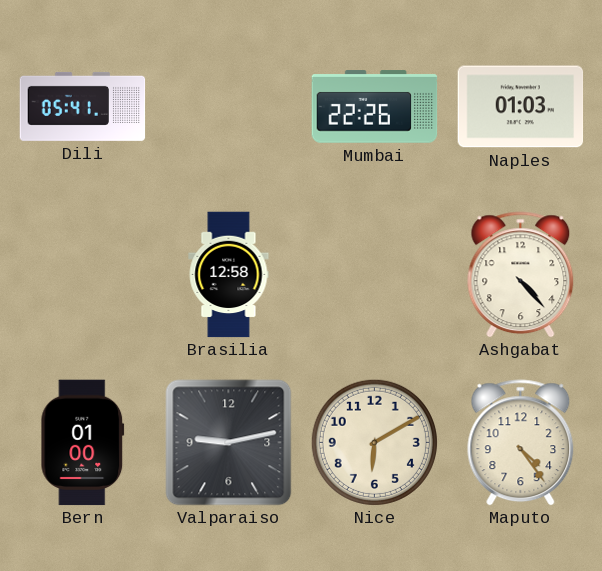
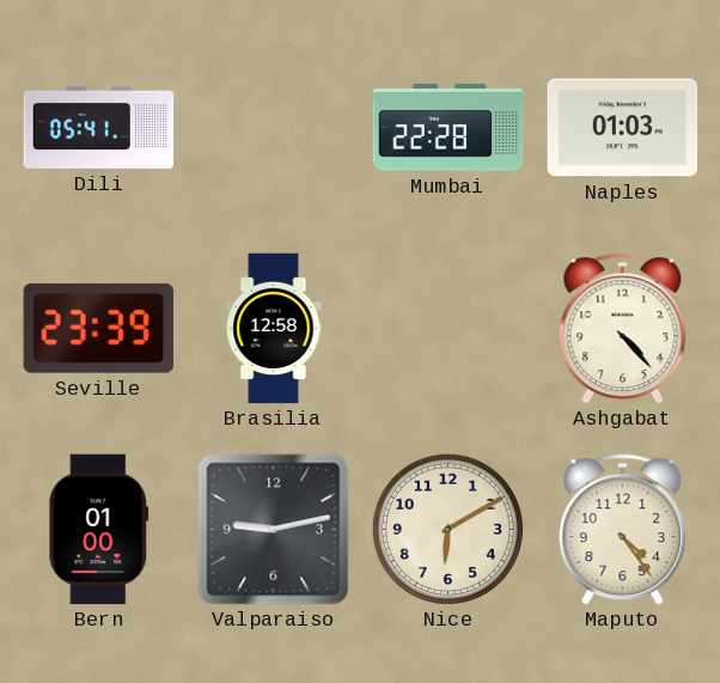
Mumbai: 22:26 -> 22:28 (449, 128)
Seville: none -> 23:39 (98, 328)
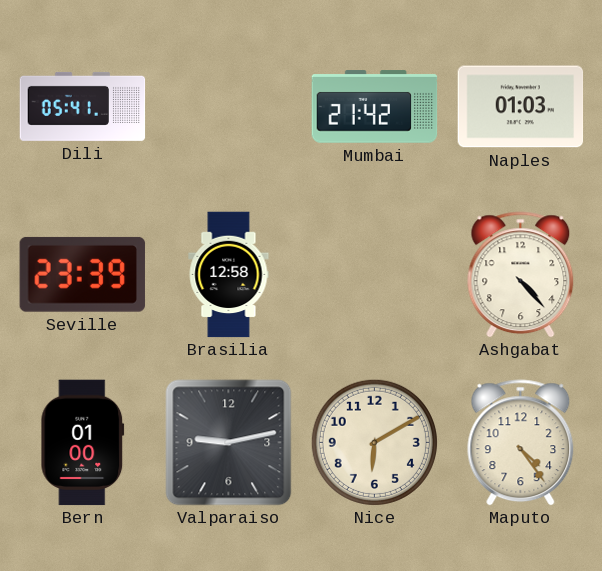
Mumbai: 22:28 -> 21:42 (375, 107)
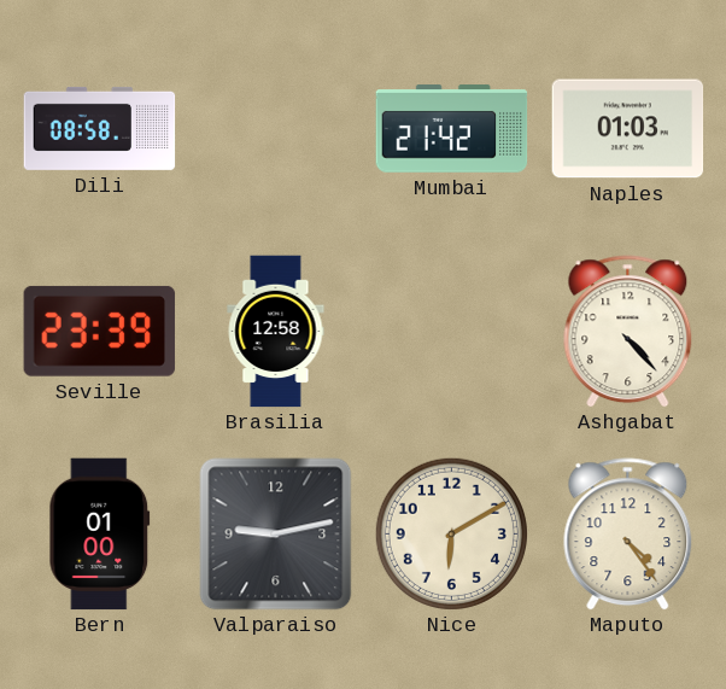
Dili: 05:41 -> 08:58 (100, 128)
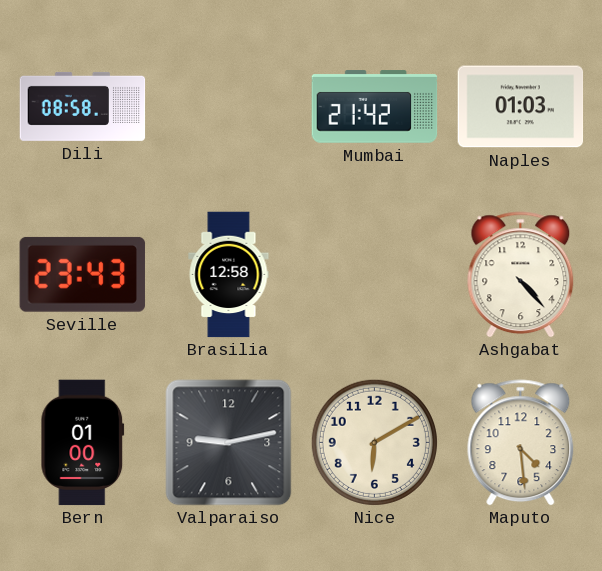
Seville: 23:39 -> 23:43 (82, 274)
Maputo: 4:24 -> 4:29 (521, 443)
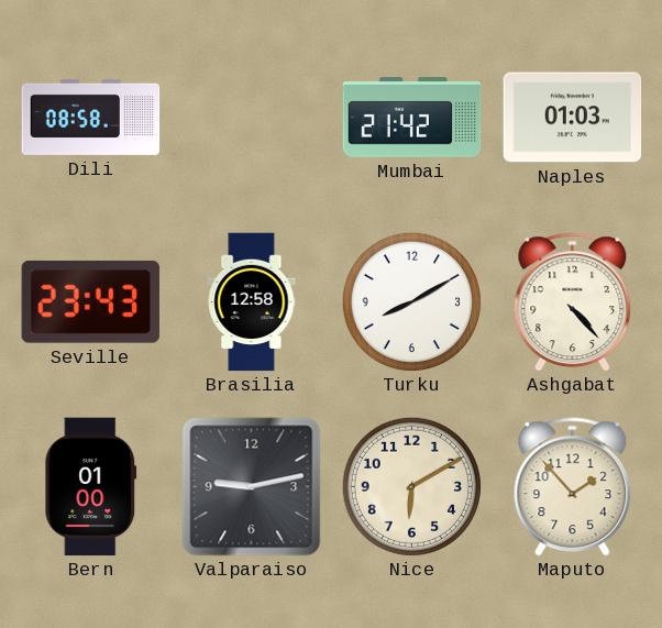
Turku: none -> 8:10 (411, 301)
Maputo: 4:29 -> 1:53 (573, 487)
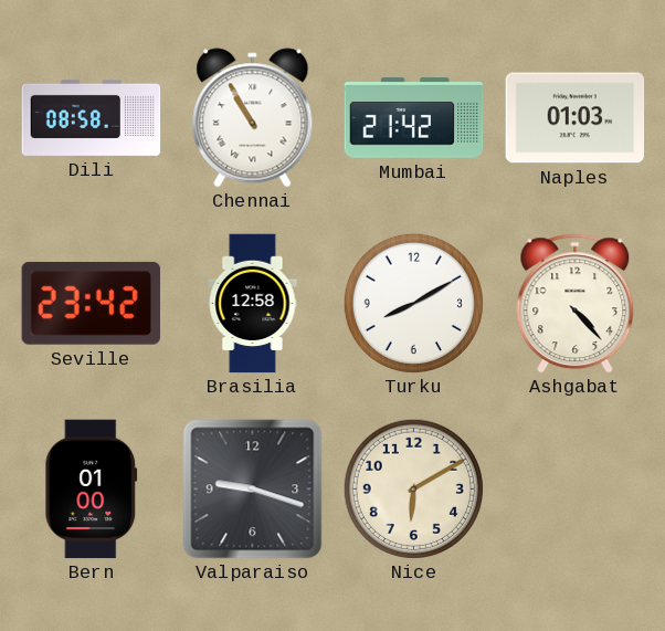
Chennai: none -> 10:55 (253, 118)
Seville: 23:43 -> 23:42 (91, 303)
Valparaiso: 9:13 -> 9:18 (253, 490)
Maputo: 1:53 -> none (573, 487)
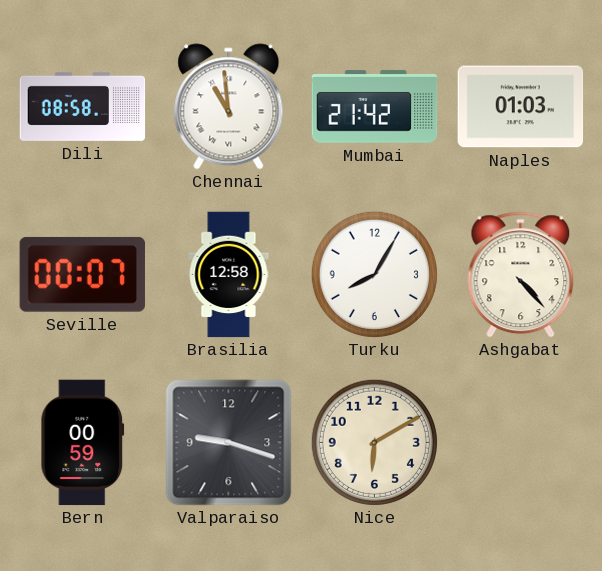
Chennai: 10:55 -> 10:59 (229, 107)
Seville: 23:42 -> 00:07 (82, 274)
Turku: 8:10 -> 8:05 (374, 274)
Bern: 01:00 -> 00:59 (83, 443)
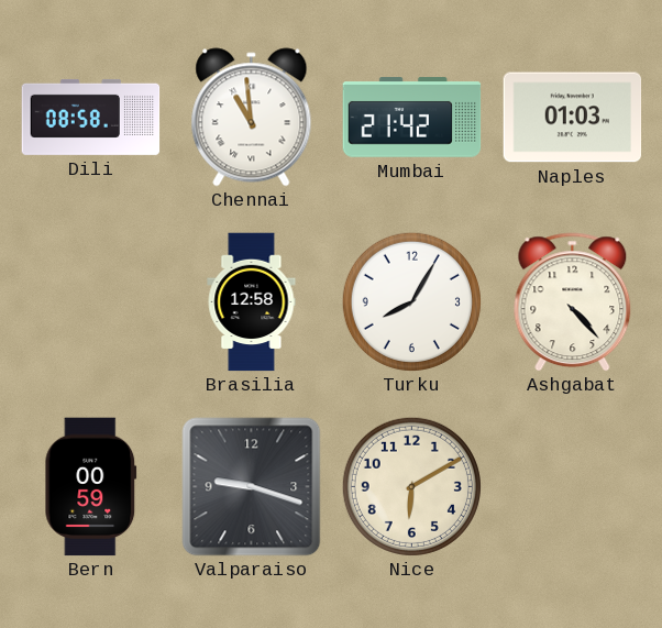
Seville: 00:07 -> none (82, 274)
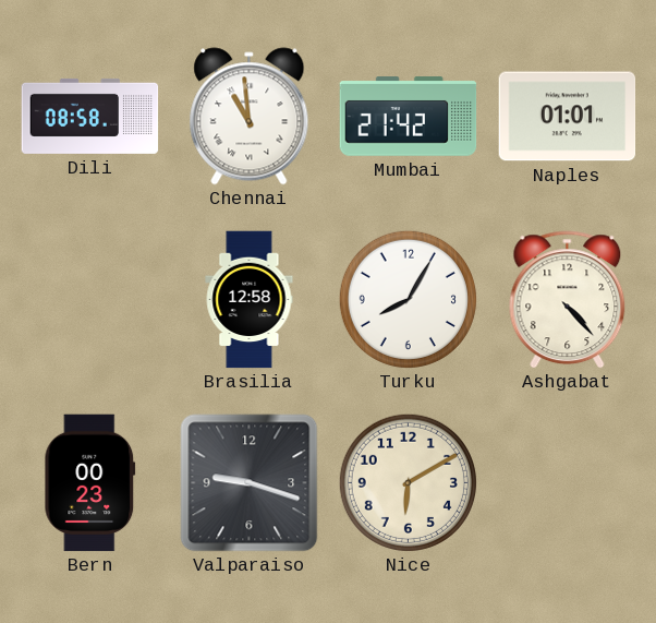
Naples: 01:03 -> 01:01 (568, 117)
Bern: 00:59 -> 00:23 (90, 483)
